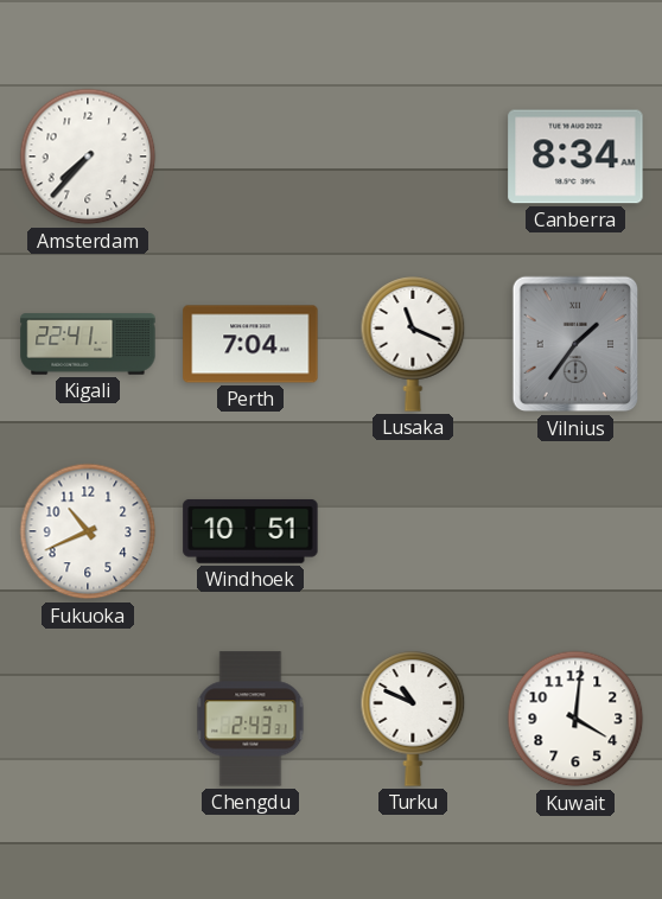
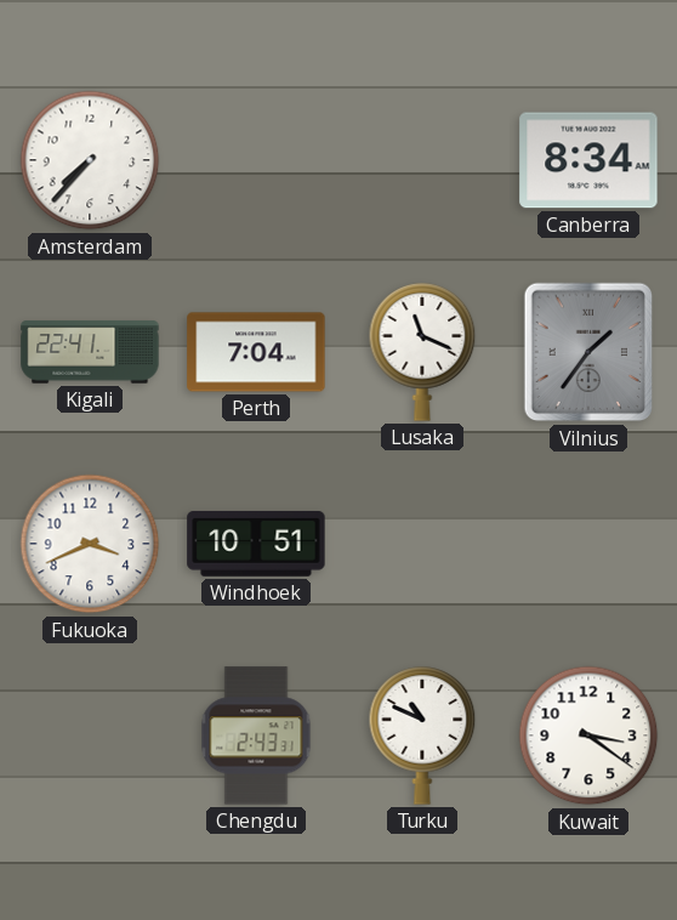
Fukuoka: 10:41 -> 3:41 (90, 544)
Kuwait: 4:01 -> 3:21 (588, 736)
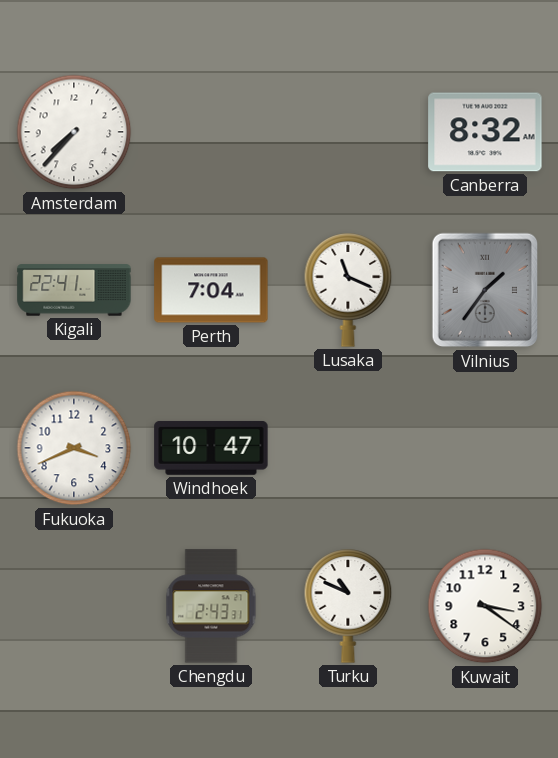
Canberra: 8:34 -> 8:32 (485, 132)
Windhoek: 10:51 -> 10:47 (211, 448)
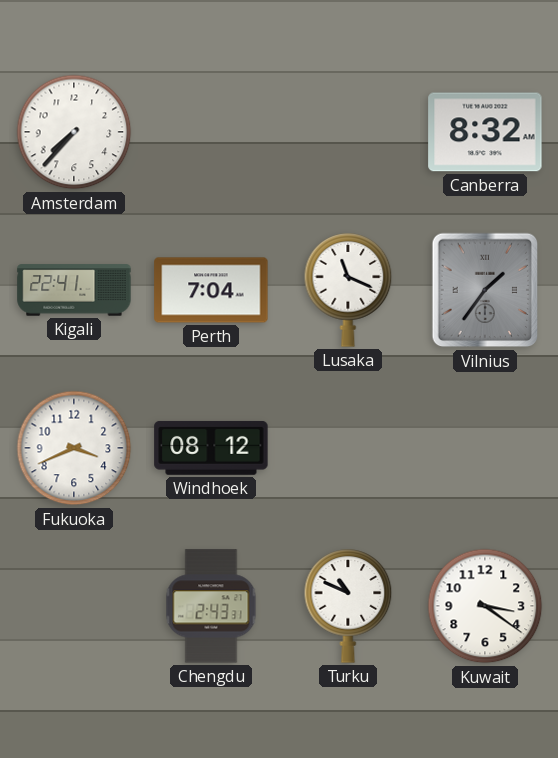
Windhoek: 10:47 -> 08:12 (211, 448)
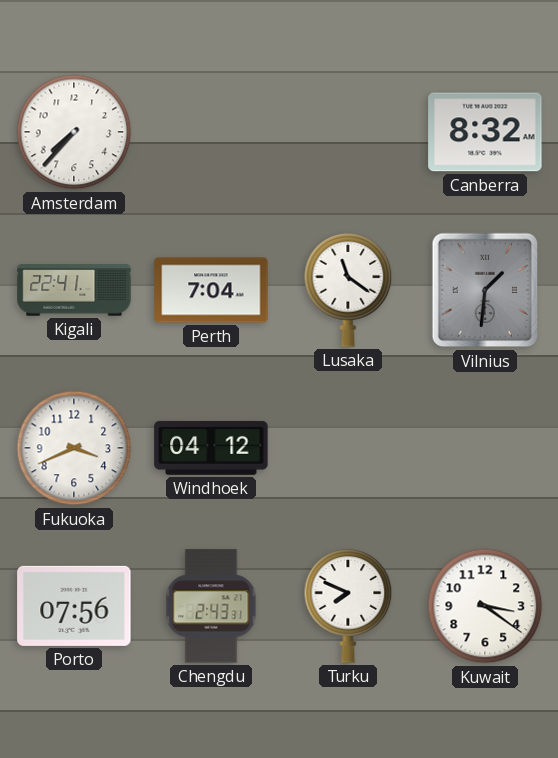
Lusaka: 11:19 -> 11:21 (348, 290)
Vilnius: 1:36 -> 1:31 (485, 290)
Windhoek: 08:12 -> 04:12 (211, 448)
Porto: none -> 07:56 (74, 606)
Turku: 10:49 -> 7:49 (348, 606)
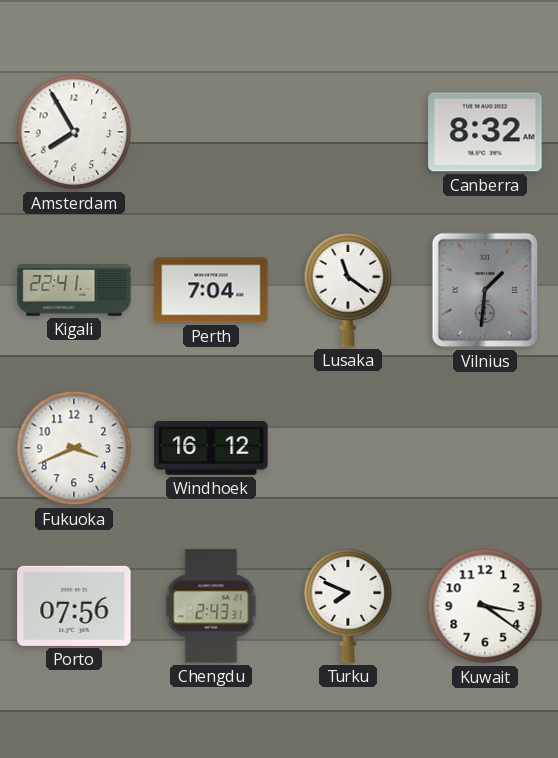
Amsterdam: 7:37 -> 7:55 (74, 132)
Windhoek: 04:12 -> 16:12 (211, 448)
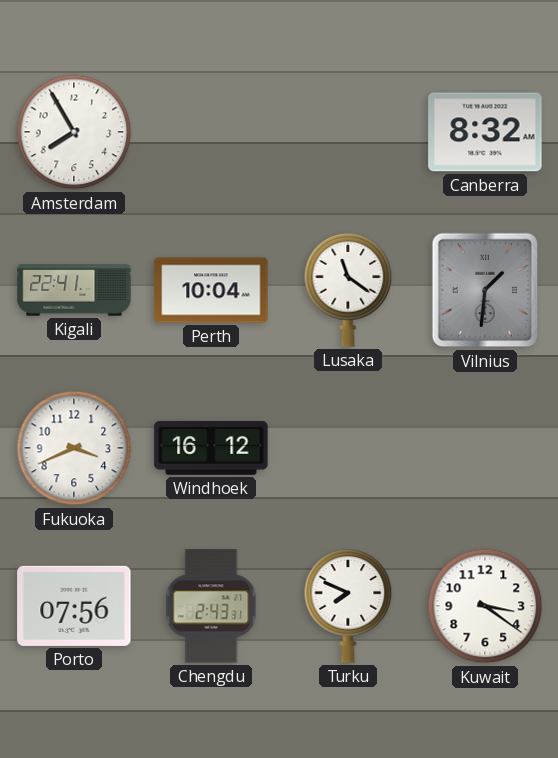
Perth: 7:04 -> 10:04 (211, 290)
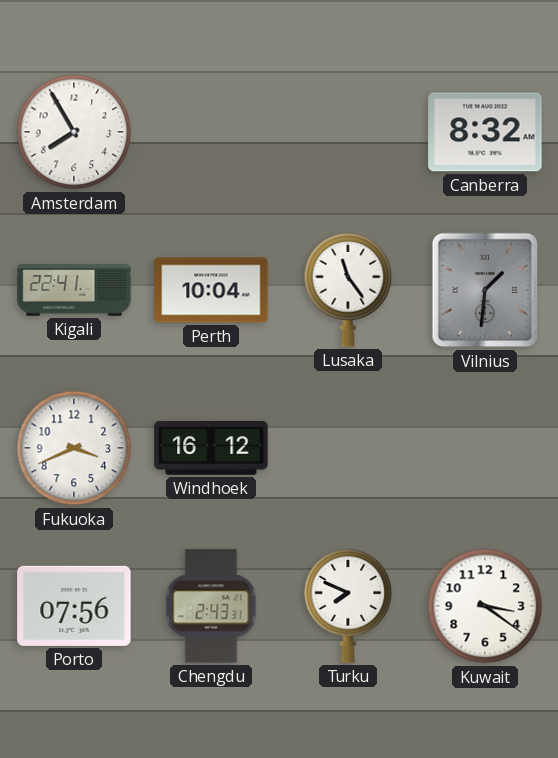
Lusaka: 11:21 -> 11:24 (348, 290)
